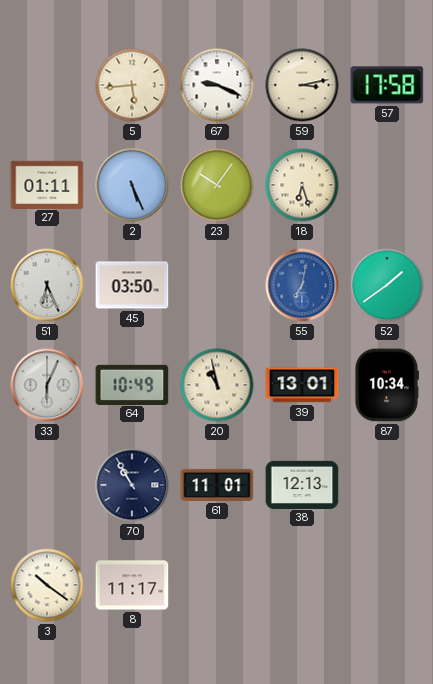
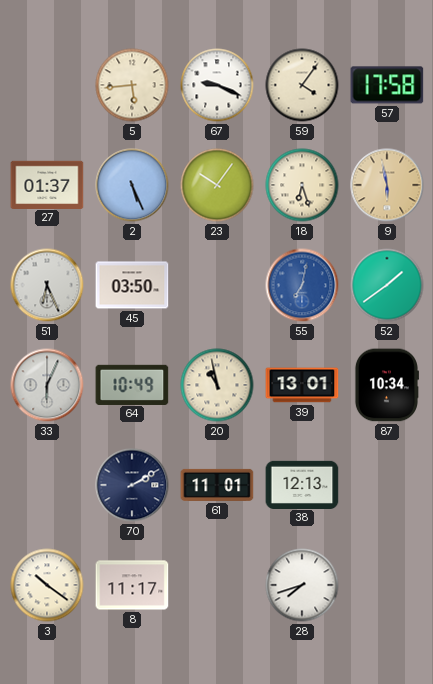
59: 3:13 -> 4:06 (302, 85)
27: 01:11 -> 01:37 (47, 184)
9: none -> 5:58 (387, 185)
70: 10:55 -> 2:10 (132, 485)
28: none -> 7:42 (302, 585)
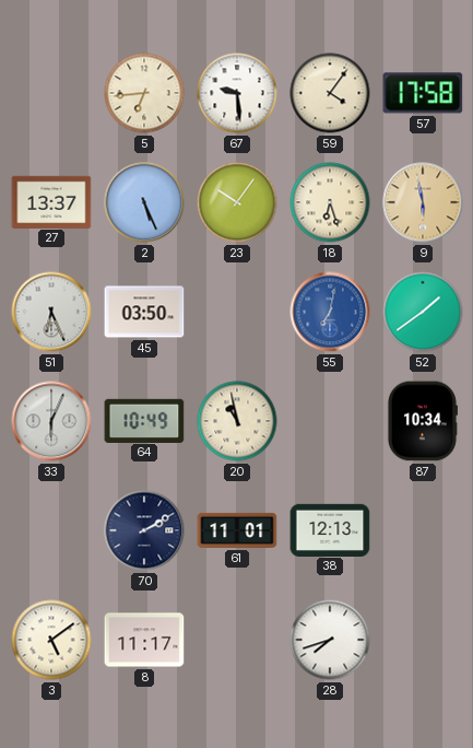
5: 5:44 -> 6:44 (144, 93)
67: 9:19 -> 9:29 (237, 93)
27: 01:37 -> 13:37 (51, 201)
39: 13:01 -> none (302, 385)
3: 10:21 -> 5:09 (51, 640)
